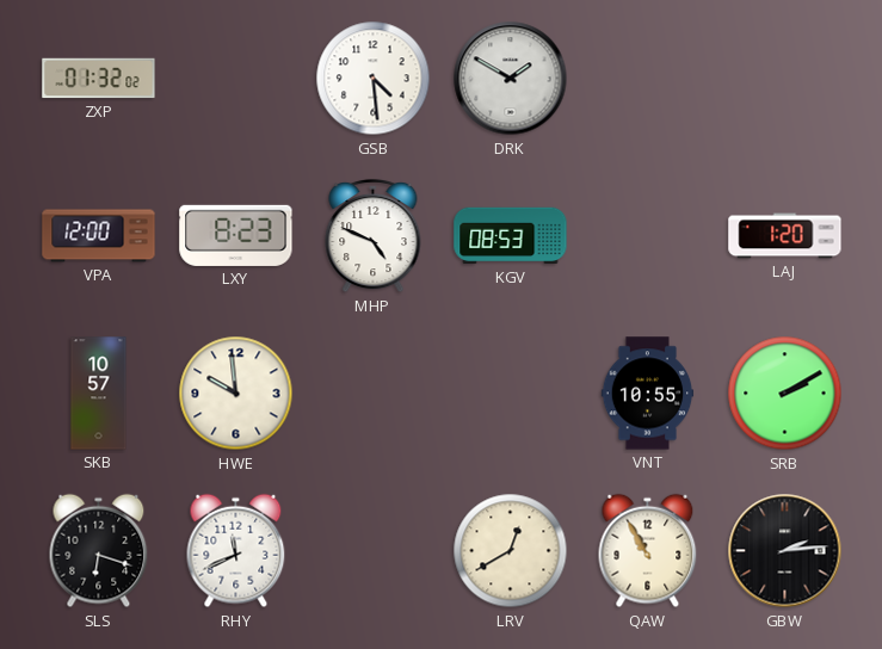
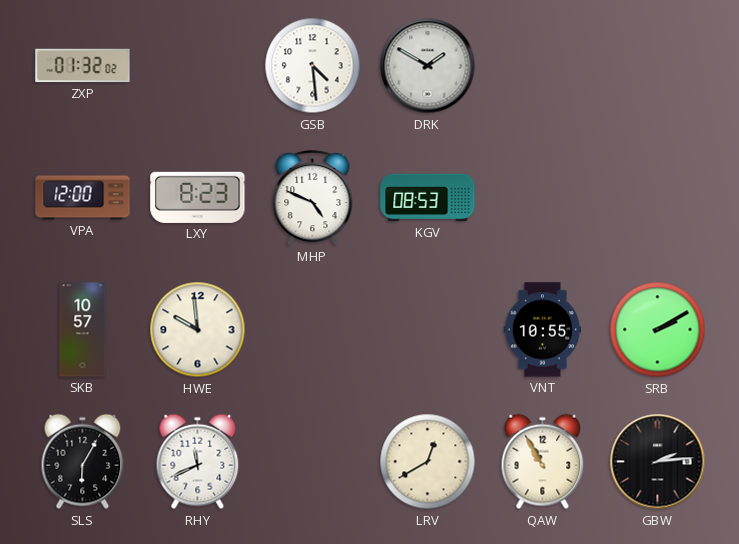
LAJ: 1:20 -> none (785, 236)
SLS: 6:18 -> 6:05 (83, 462)
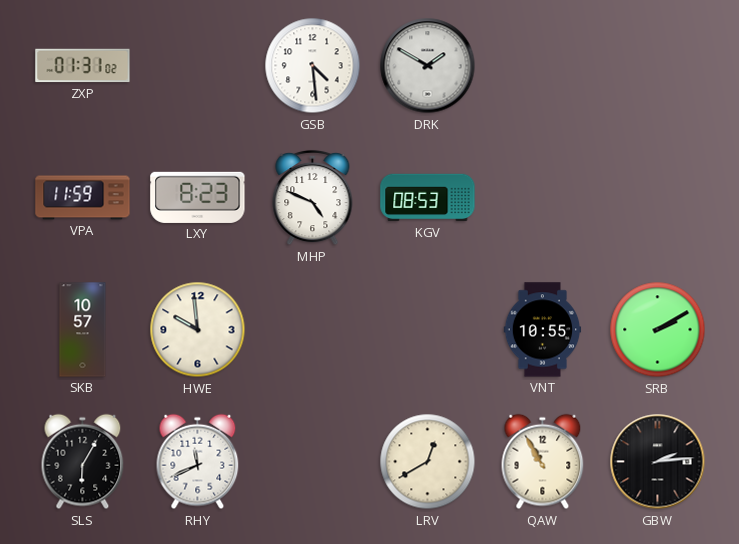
ZXP: 01:32 -> 01:31 (83, 66)
VPA: 12:00 -> 11:59 (83, 198)
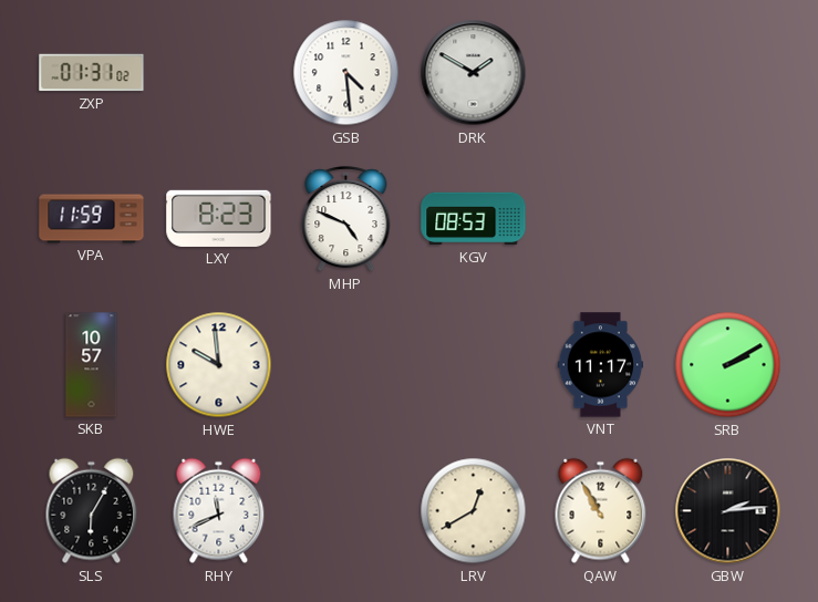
VNT: 10:55 -> 11:17 (601, 365)
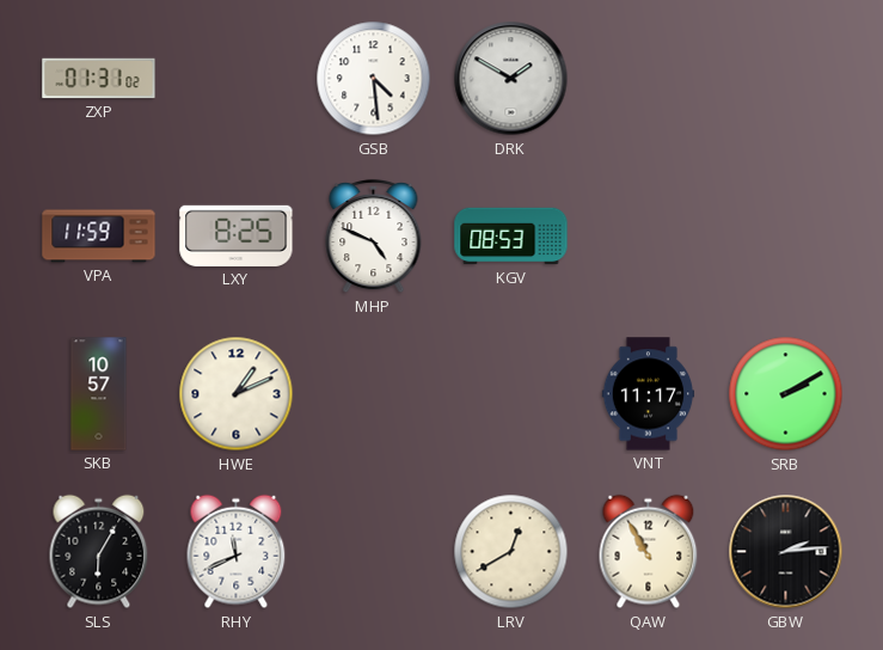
LXY: 8:23 -> 8:25 (237, 235)
HWE: 9:59 -> 1:11 (237, 394)
